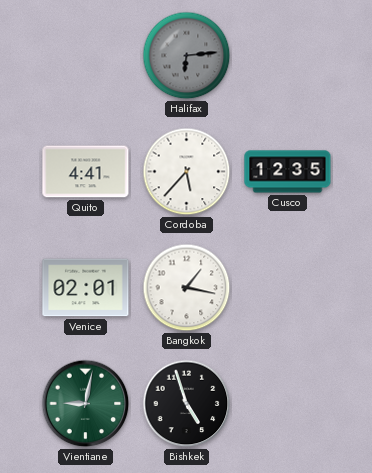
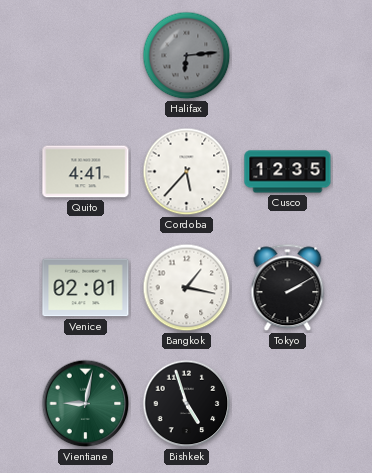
Tokyo: none -> 2:10 (288, 288)
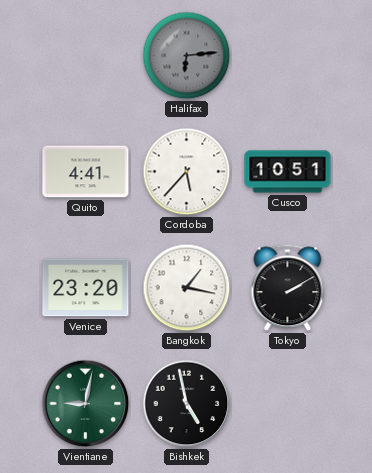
Cusco: 12:35 -> 10:51 (288, 172)
Venice: 02:01 -> 23:20 (86, 288)
Bishkek: 4:57 -> 4:58 (187, 404)
